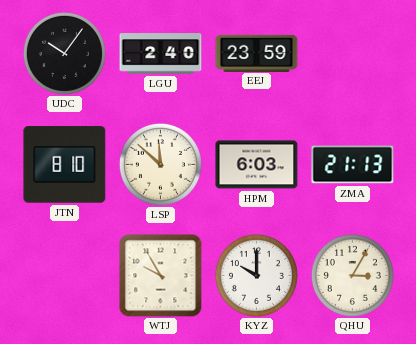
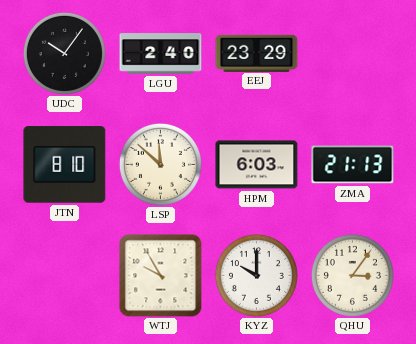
EEJ: 23:59 -> 23:29 (257, 53)
QHU: 3:05 -> 3:06 (352, 275)
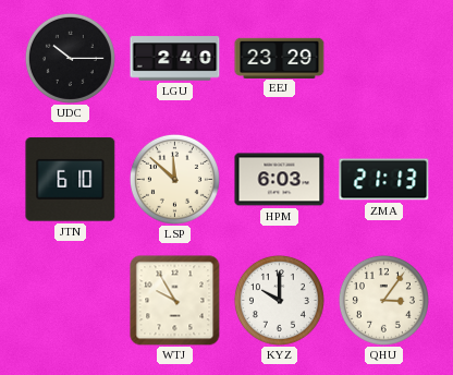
UDC: 10:06 -> 10:15 (70, 58)
JTN: 8:10 -> 6:10 (71, 180)
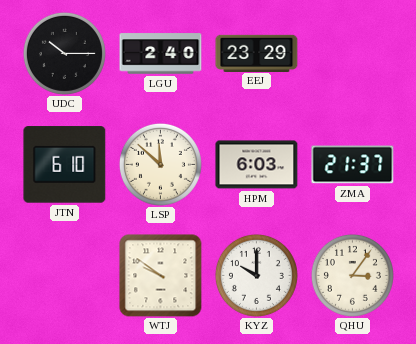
ZMA: 21:13 -> 21:37 (353, 165)
WTJ: 9:55 -> 9:51 (161, 276)
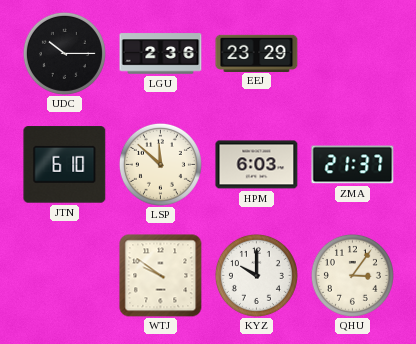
LGU: 2:40 -> 2:36 (161, 54)
